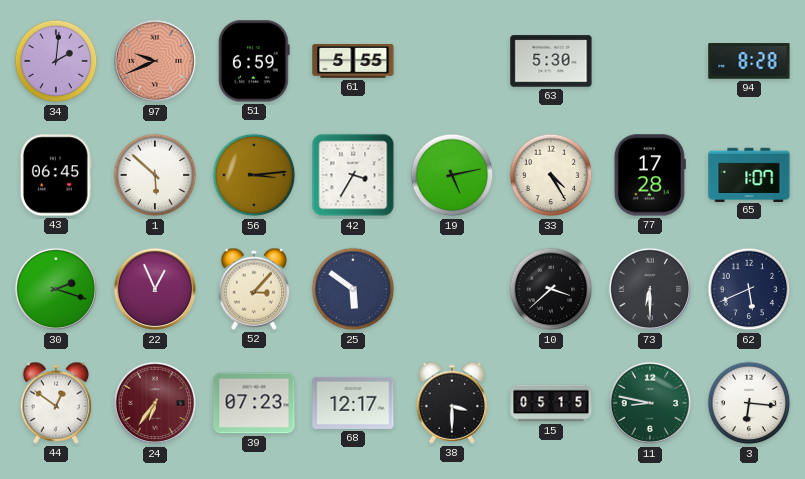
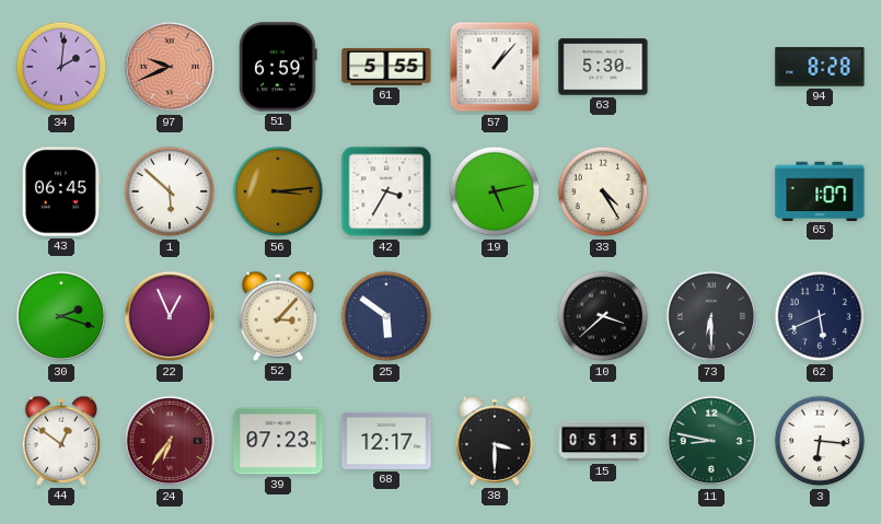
57: none -> 1:07 (495, 67)
77: 17:28 -> none (650, 175)
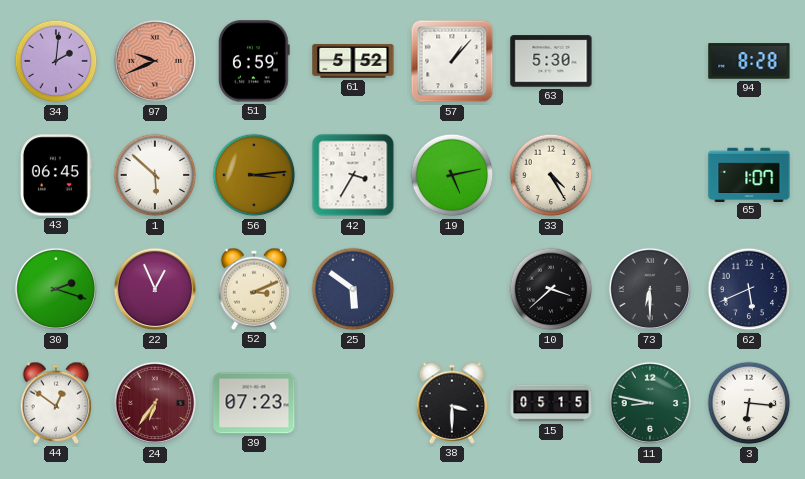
61: 5:55 -> 5:52 (353, 61)
52: 3:07 -> 3:11 (254, 289)
68: 12:17 -> none (386, 441)
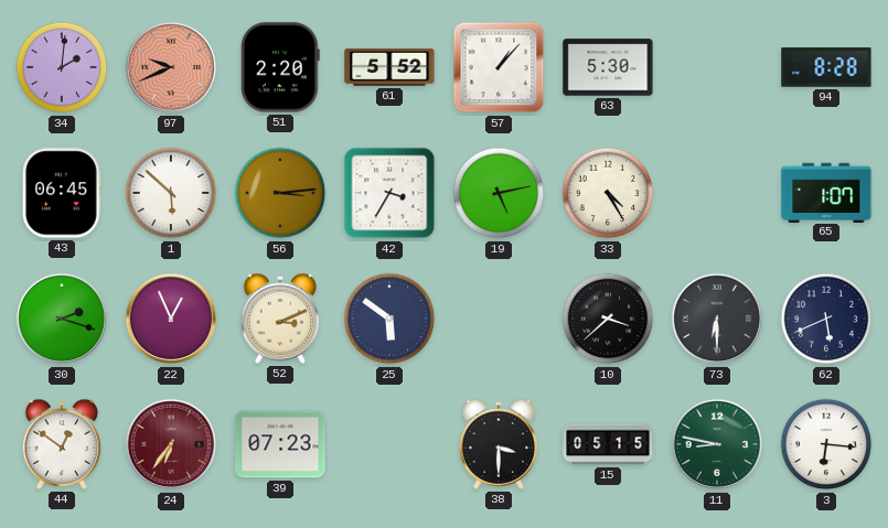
51: 6:59 -> 2:20 (280, 67)
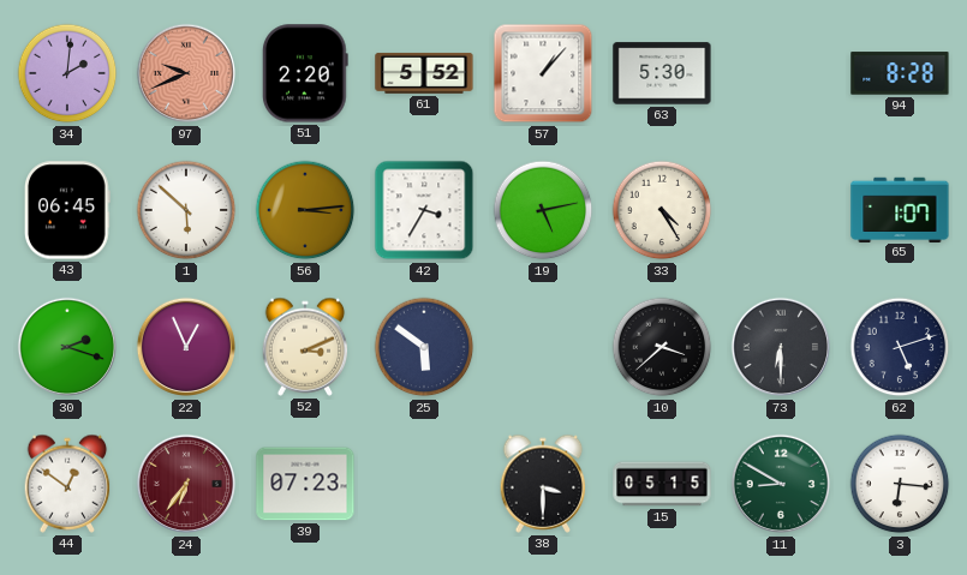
62: 5:41 -> 5:12 (900, 347)
11: 8:47 -> 8:50 (781, 484)
